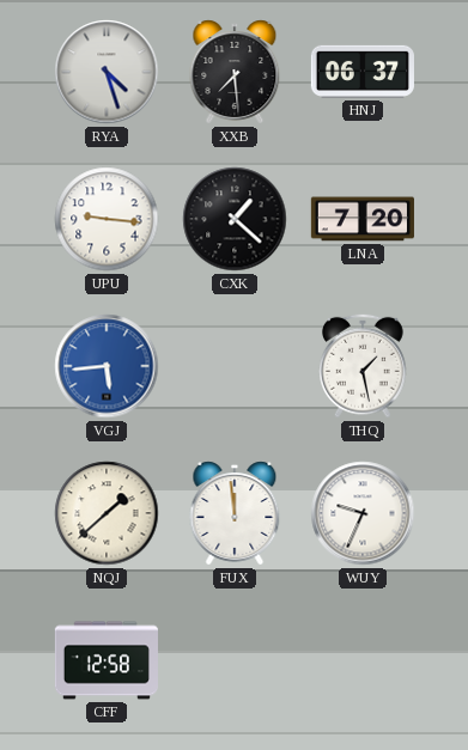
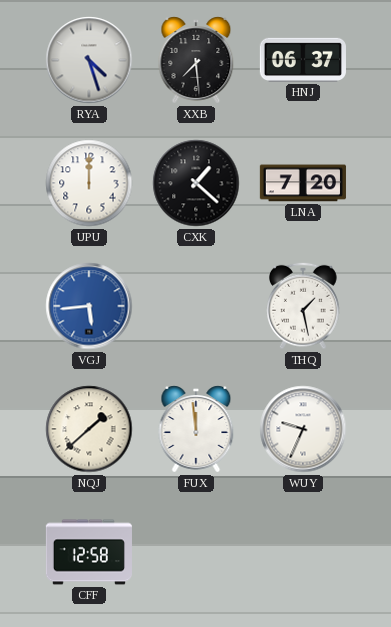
UPU: 9:16 -> 12:00 (89, 183)
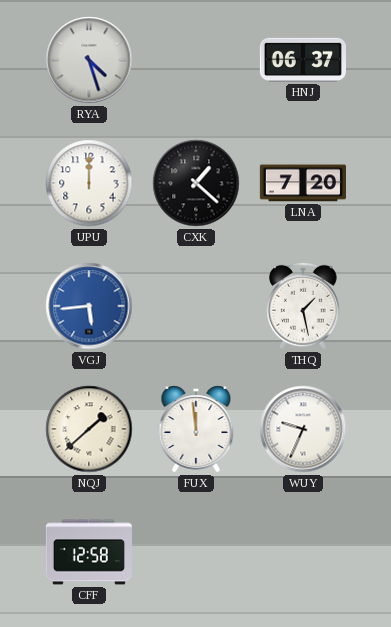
XXB: 7:29 -> none (196, 60)
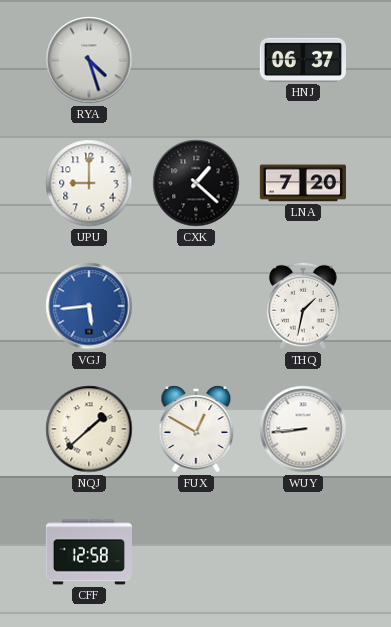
UPU: 12:00 -> 9:00 (89, 183)
THQ: 1:28 -> 1:32 (304, 306)
FUX: 11:59 -> 12:50 (196, 429)
WUY: 9:34 -> 8:44 (303, 429)
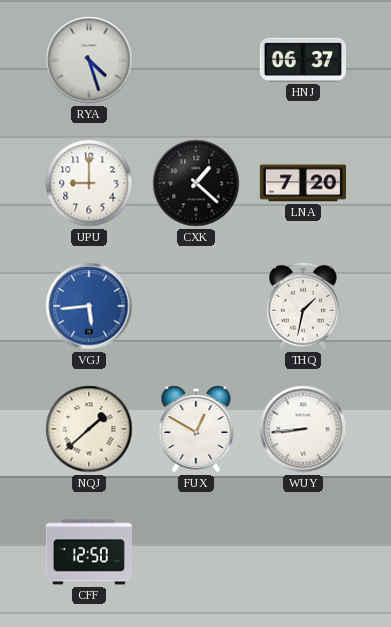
CFF: 12:58 -> 12:50 (89, 552)
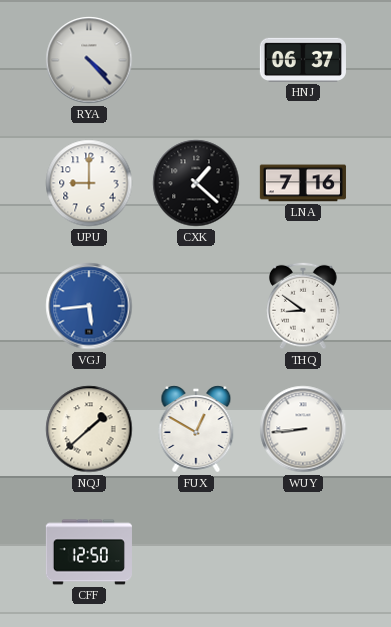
RYA: 4:27 -> 4:23 (89, 60)
LNA: 7:20 -> 7:16 (303, 183)
THQ: 1:32 -> 8:51 (304, 306)
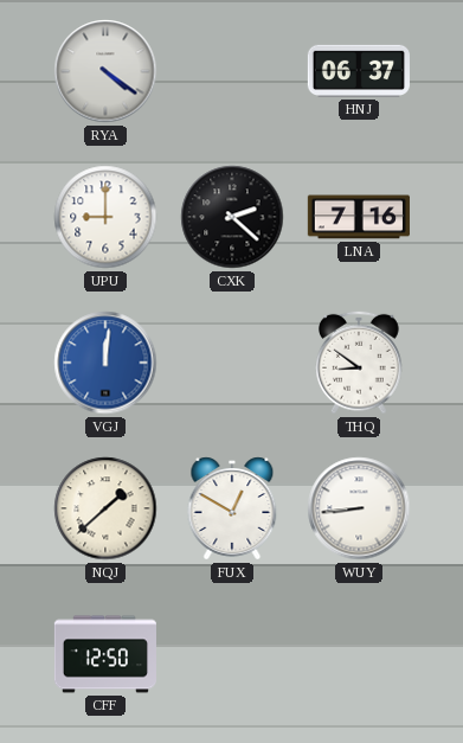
RYA: 4:23 -> 4:21 (105, 71)
CXK: 1:22 -> 2:22 (232, 217)
VGJ: 5:44 -> 12:01 (105, 363)
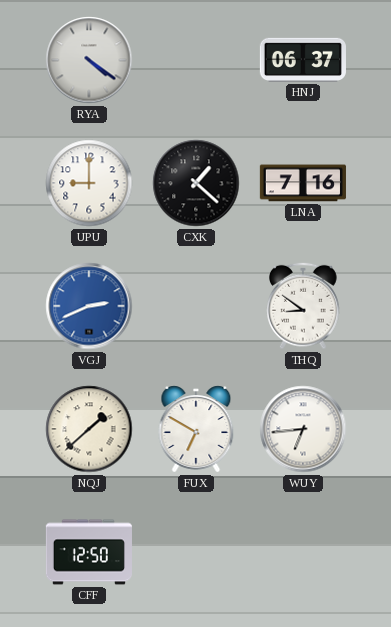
CXK: 2:22 -> 1:22 (196, 183)
VGJ: 12:01 -> 2:41 (89, 306)
FUX: 12:50 -> 6:50 (196, 429)
WUY: 8:44 -> 6:44 (303, 429)
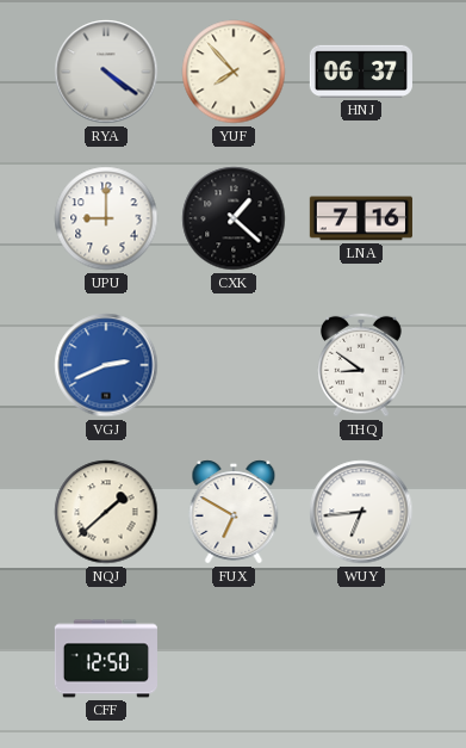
YUF: none -> 7:53 (234, 72)
